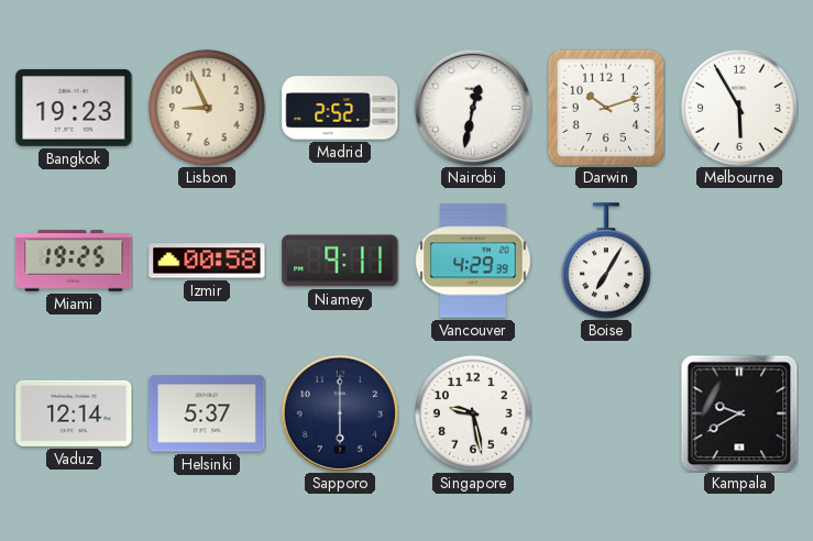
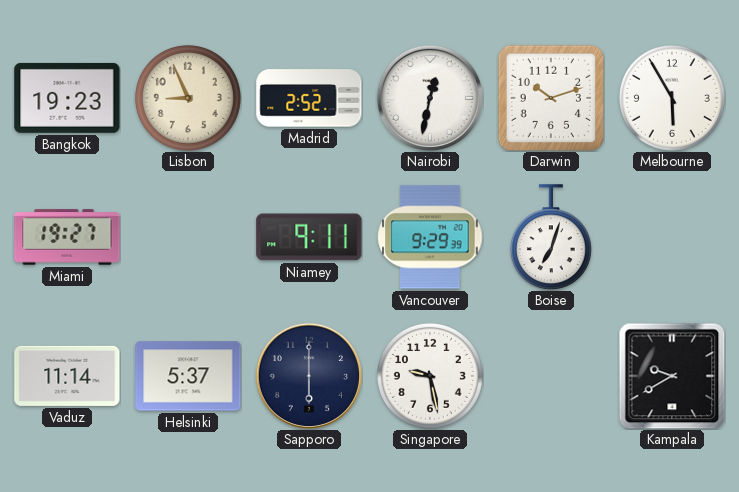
Miami: 19:25 -> 19:27 (67, 237)
Izmir: 00:58 -> none (207, 261)
Vancouver: 4:29 -> 9:29 (430, 237)
Boise: 7:05 -> 7:03 (551, 237)
Vaduz: 12:14 -> 11:14 (67, 376)
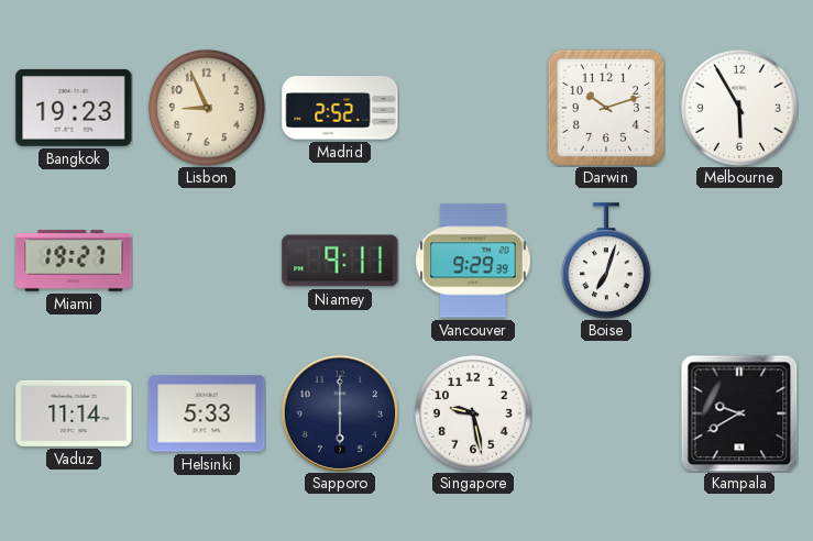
Nairobi: 12:32 -> none (429, 97)
Helsinki: 5:37 -> 5:33 (207, 413)
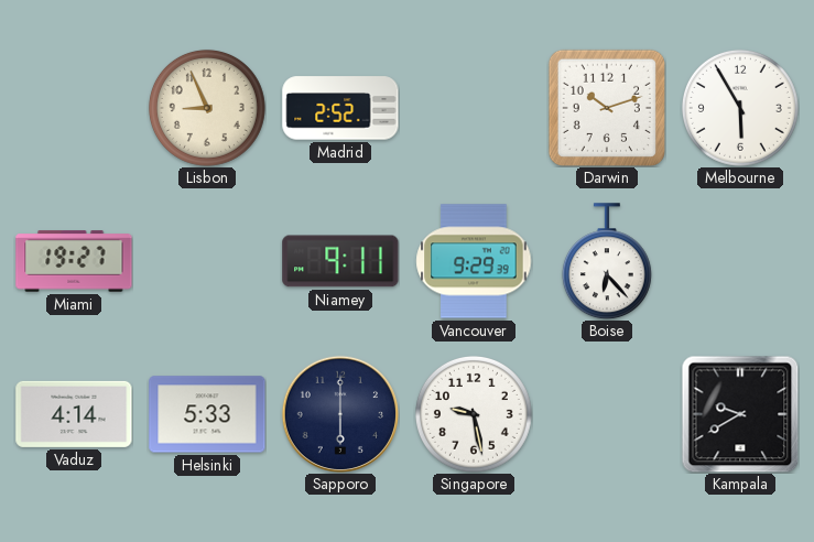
Bangkok: 19:23 -> none (74, 108)
Boise: 7:03 -> 6:23 (607, 261)
Vaduz: 11:14 -> 4:14 (74, 414)
